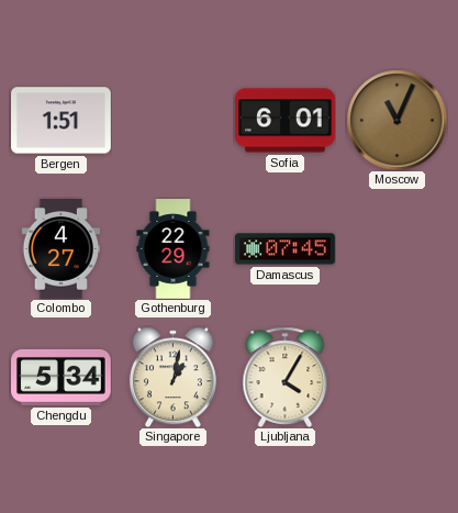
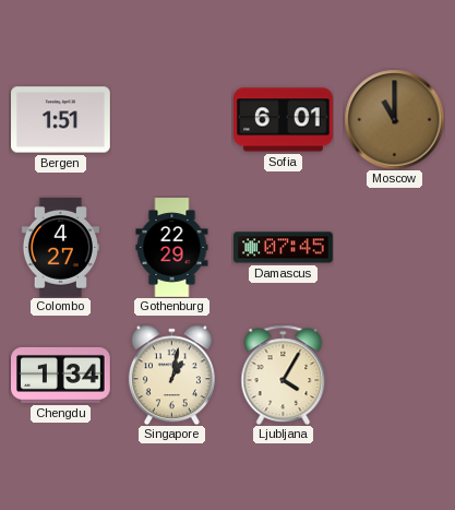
Moscow: 11:04 -> 11:00 (394, 119)
Chengdu: 5:34 -> 1:34 (61, 375)
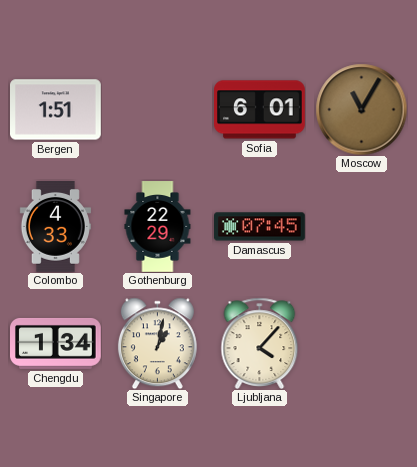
Moscow: 11:00 -> 11:05 (361, 109)
Colombo: 4:27 -> 4:33 (55, 227)
Ljubljana: 4:05 -> 4:07 (260, 343)
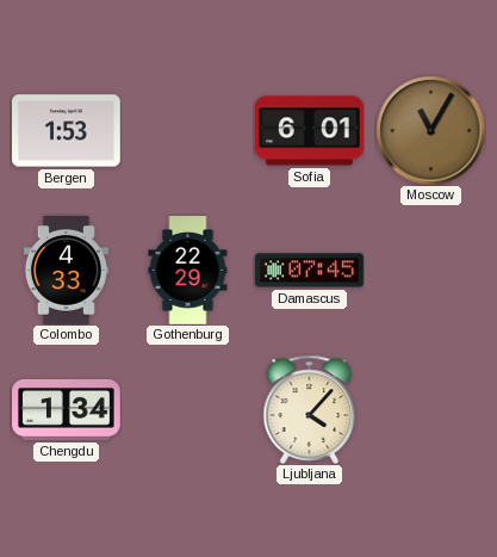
Bergen: 1:51 -> 1:53 (67, 131)
Singapore: 1:02 -> none (157, 343)
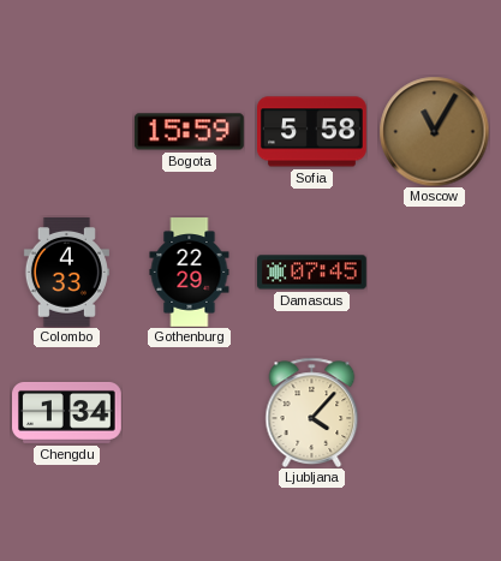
Bergen: 1:53 -> none (67, 131)
Bogota: none -> 15:59 (189, 132)
Sofia: 6:01 -> 5:58 (312, 132)
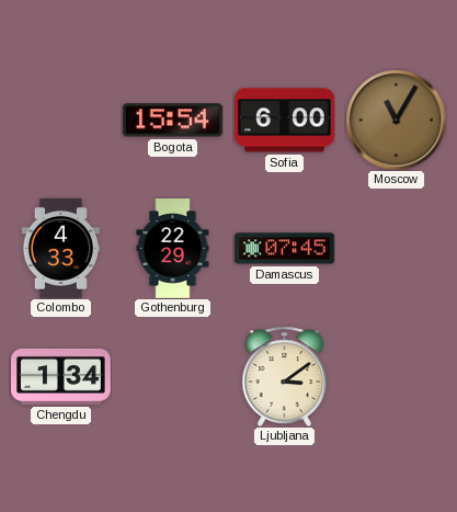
Bogota: 15:59 -> 15:54 (172, 121)
Sofia: 5:58 -> 6:00 (285, 121)
Ljubljana: 4:07 -> 3:09 (285, 376)
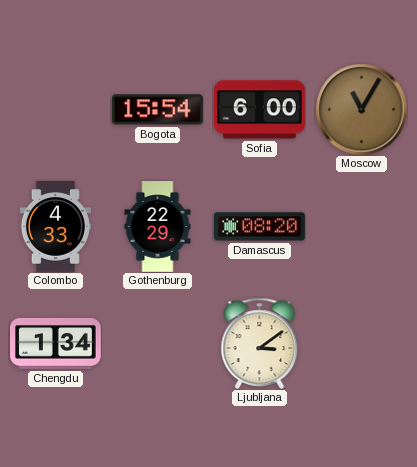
Damascus: 07:45 -> 08:20 (260, 227)
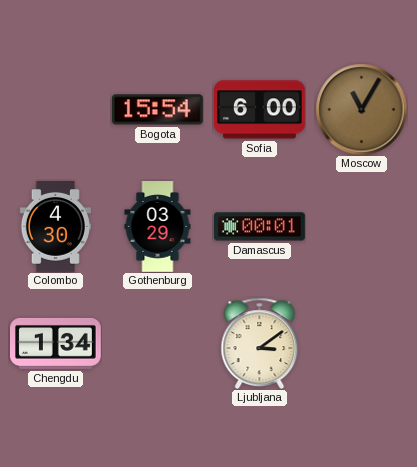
Colombo: 4:33 -> 4:30 (55, 227)
Gothenburg: 22:29 -> 03:29 (158, 227)
Damascus: 08:20 -> 00:01 (260, 227)
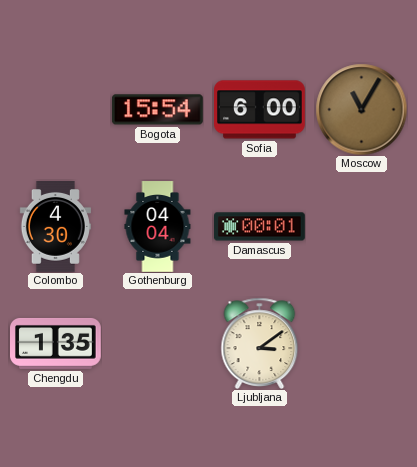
Gothenburg: 03:29 -> 04:04 (158, 227)
Chengdu: 1:34 -> 1:35 (56, 343)
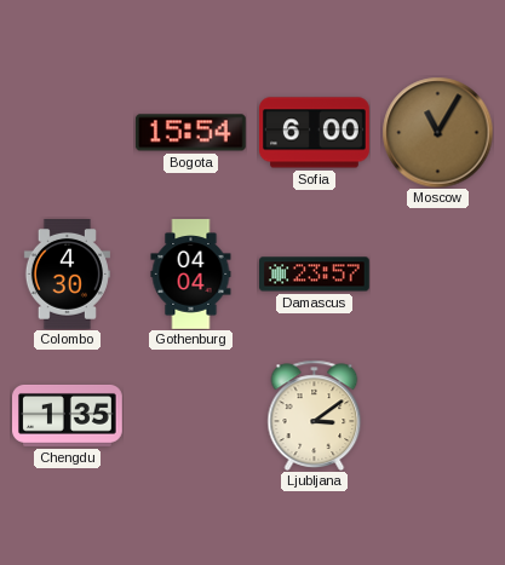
Damascus: 00:01 -> 23:57 (315, 275)
